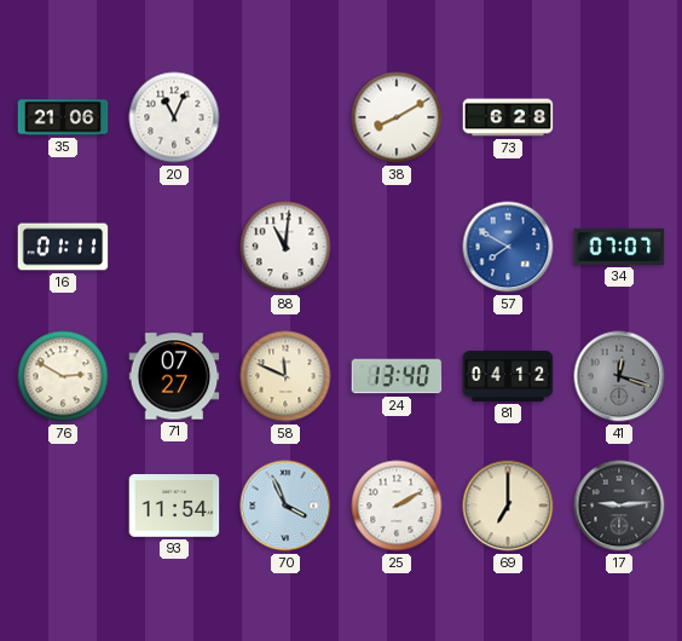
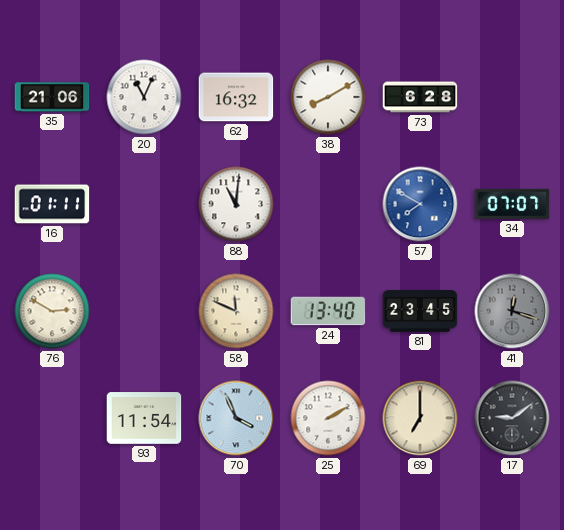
62: none -> 16:32 (236, 97)
71: 07:27 -> none (174, 376)
81: 04:12 -> 23:45 (420, 311)
17: 9:14 -> 9:09 (512, 418)
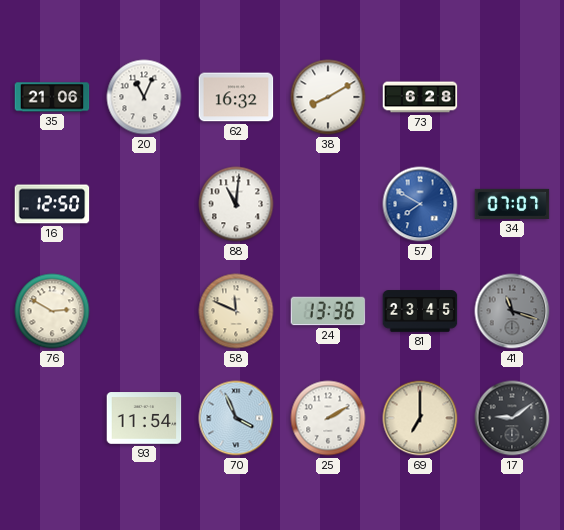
16: 01:11 -> 12:50 (52, 204)
24: 13:40 -> 13:36 (328, 311)
41: 12:18 -> 11:18 (512, 311)
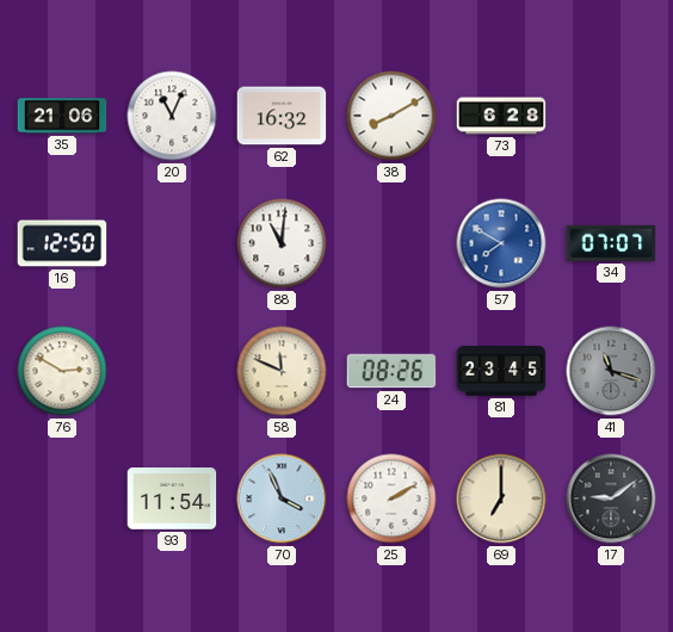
24: 13:36 -> 08:26 (391, 371)
